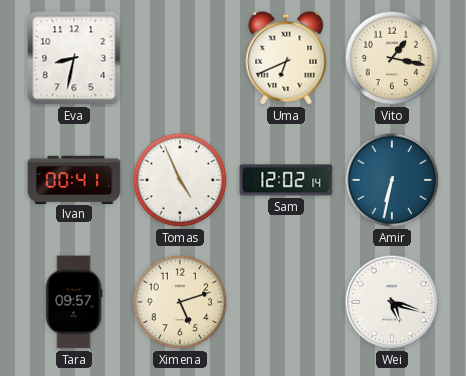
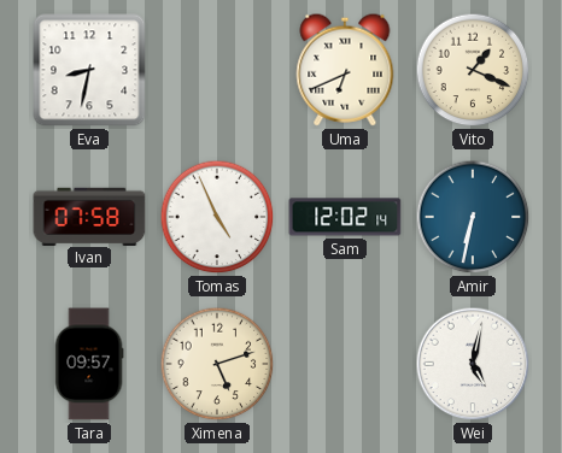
Vito: 1:17 -> 1:19 (473, 70)
Ivan: 00:41 -> 07:58 (89, 216)
Wei: 5:18 -> 5:02 (473, 364)
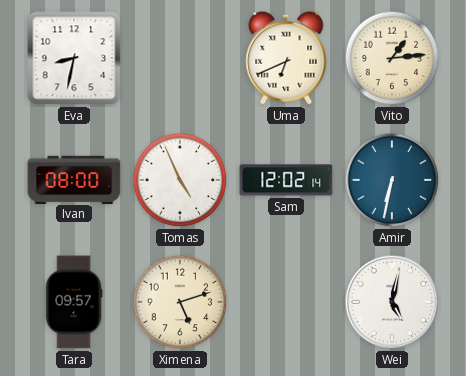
Vito: 1:19 -> 1:14 (392, 58)
Ivan: 07:58 -> 08:00 (74, 179)
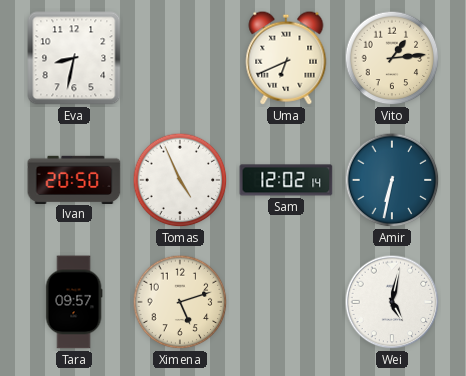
Ivan: 08:00 -> 20:50 (74, 179)
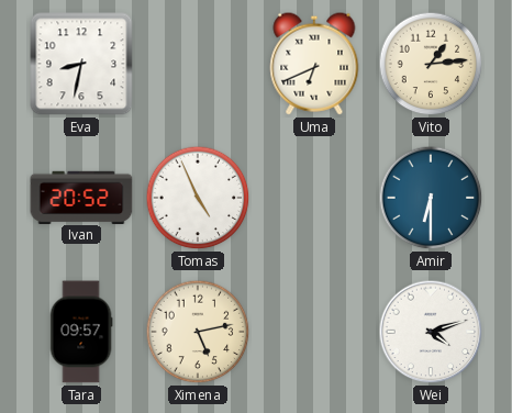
Ivan: 20:50 -> 20:52 (81, 197)
Sam: 12:02 -> none (286, 180)
Amir: 6:32 -> 6:30 (431, 198)
Ximena: 5:12 -> 5:13 (198, 332)
Wei: 5:02 -> 4:12 (431, 332)
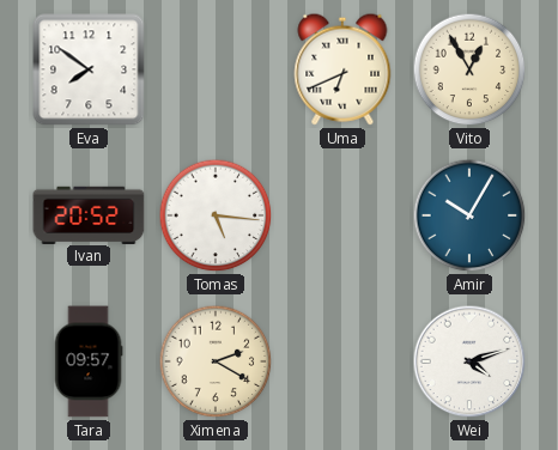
Eva: 8:32 -> 7:51 (89, 69)
Vito: 1:14 -> 12:55 (469, 69)
Tomas: 4:56 -> 5:16 (216, 215)
Amir: 6:30 -> 10:05 (469, 215)
Ximena: 5:13 -> 2:20 (216, 361)
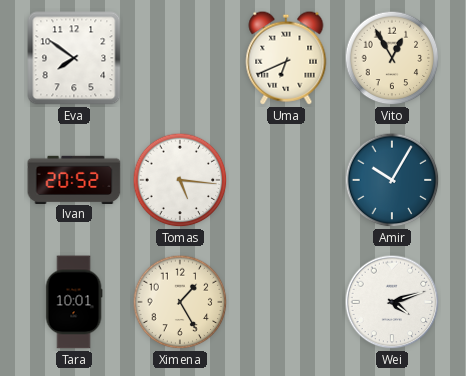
Tara: 09:57 -> 10:01 (74, 302)
Ximena: 2:20 -> 1:25 (180, 302)
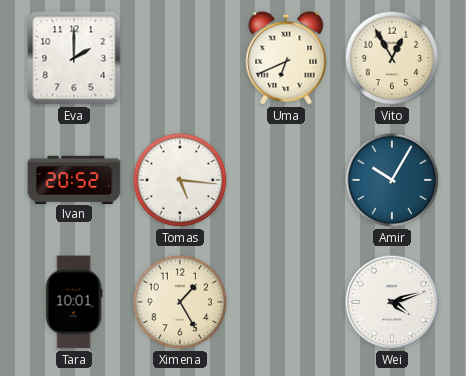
Eva: 7:51 -> 2:00 (74, 58)
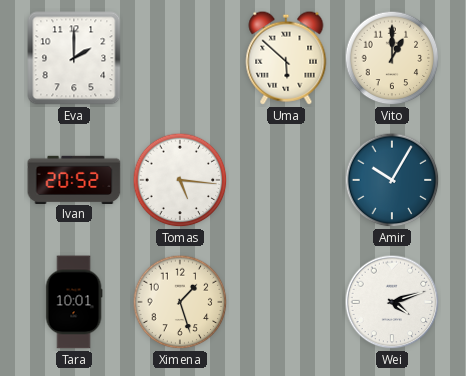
Uma: 6:41 -> 5:52 (286, 58)
Vito: 12:55 -> 1:00 (392, 58)
Ximena: 1:25 -> 1:27 (180, 302)
